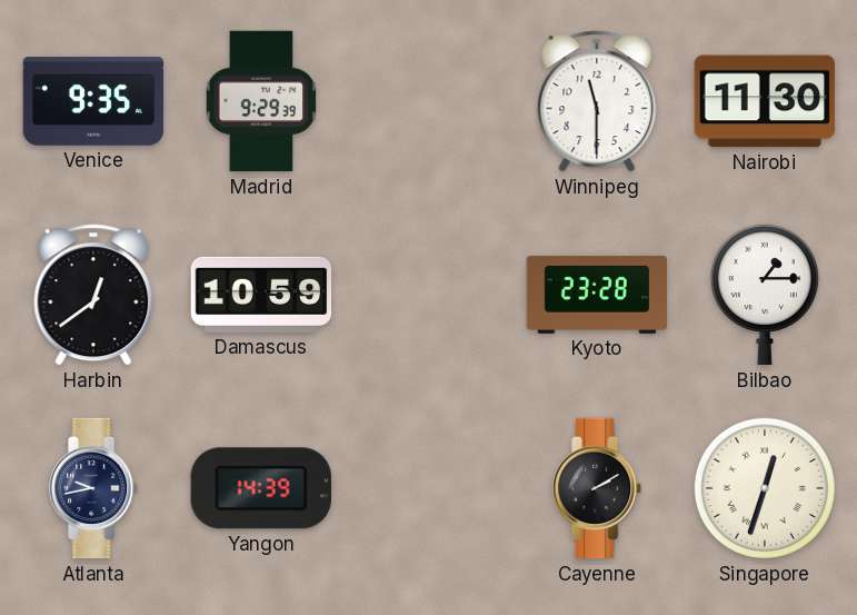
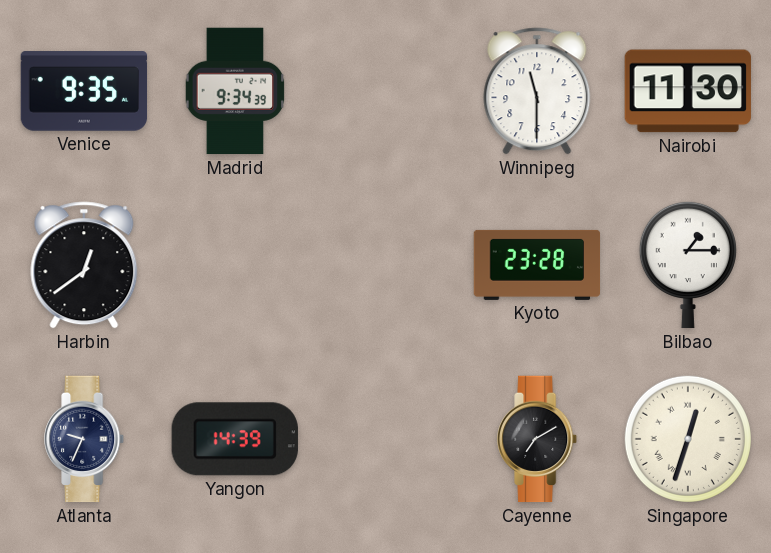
Madrid: 9:29 -> 9:34 (235, 91)
Damascus: 10:59 -> none (261, 295)
Atlanta: 9:43 -> 9:34 (85, 439)
Cayenne: 2:10 -> 7:10 (538, 439)
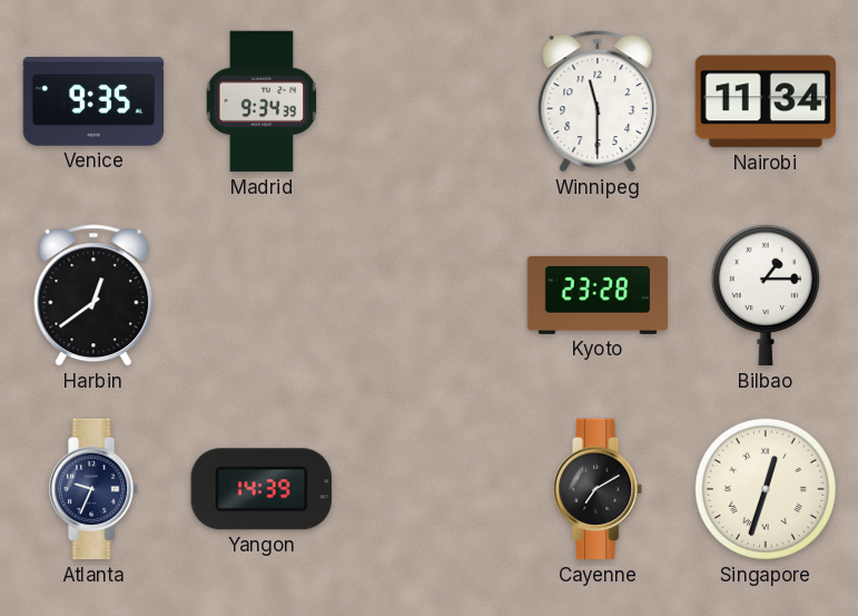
Nairobi: 11:30 -> 11:34 (766, 101)
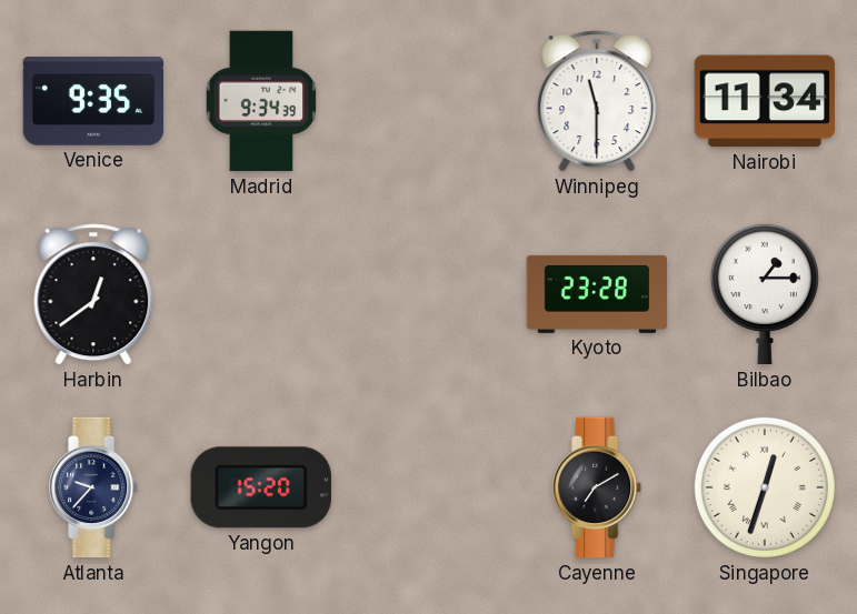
Atlanta: 9:34 -> 9:37 (94, 487)
Yangon: 14:39 -> 15:20 (261, 487)
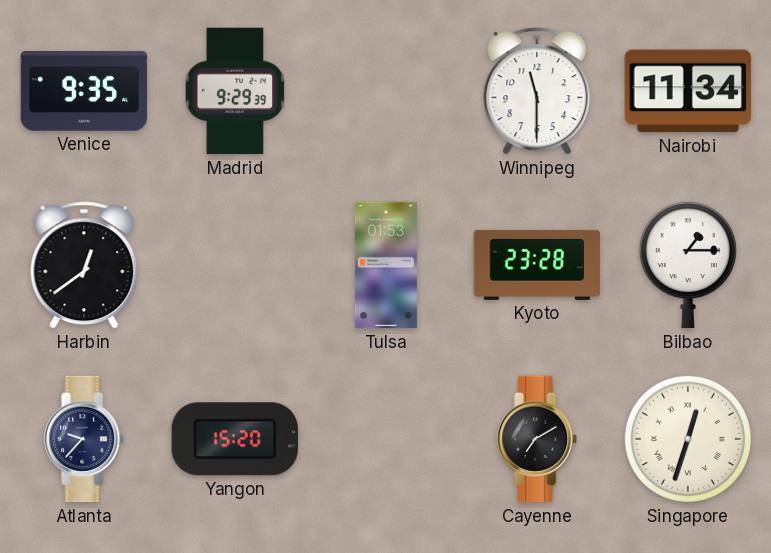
Madrid: 9:34 -> 9:29 (235, 91)
Tulsa: none -> 01:53 (386, 265)
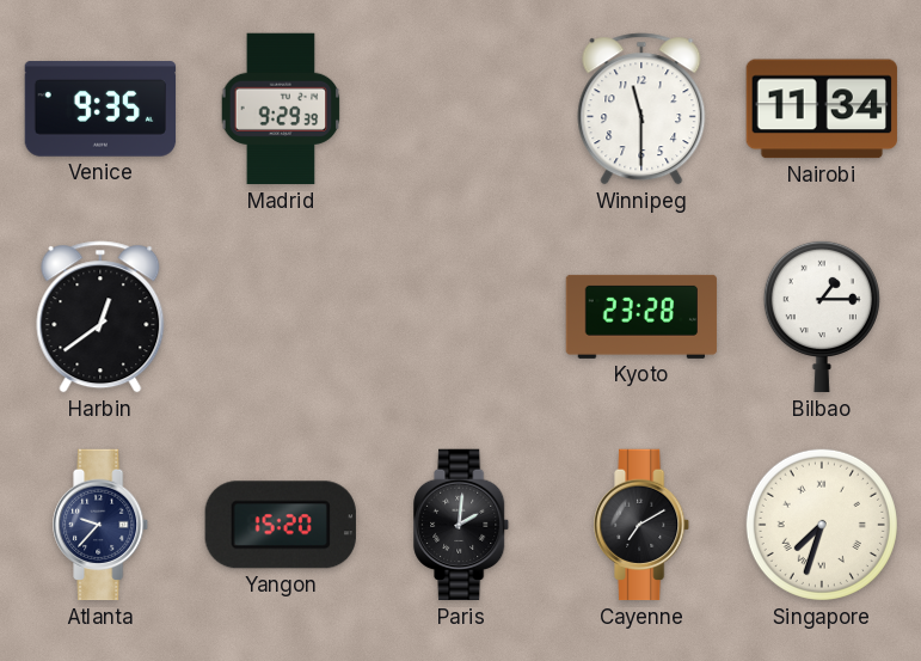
Tulsa: 01:53 -> none (386, 265)
Paris: none -> 2:01 (462, 525)
Singapore: 12:33 -> 7:33 (822, 525)
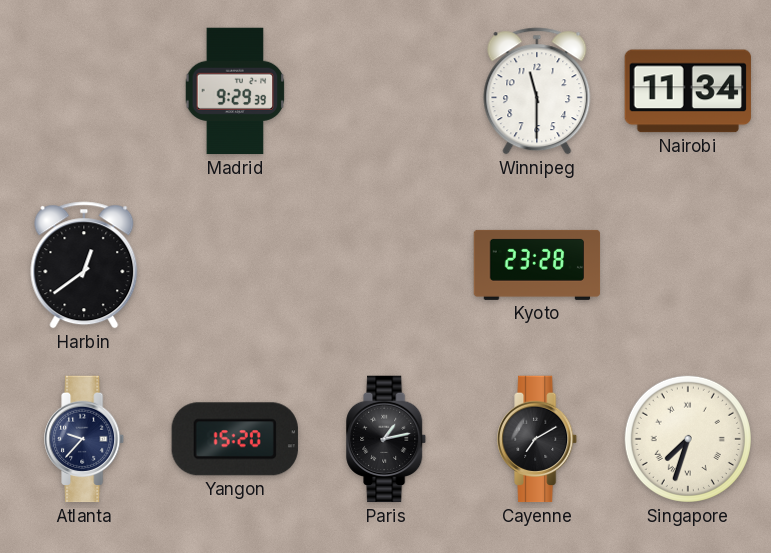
Venice: 9:35 -> none (100, 109)
Bilbao: 1:15 -> none (822, 317)
Paris: 2:01 -> 1:13 (387, 439)
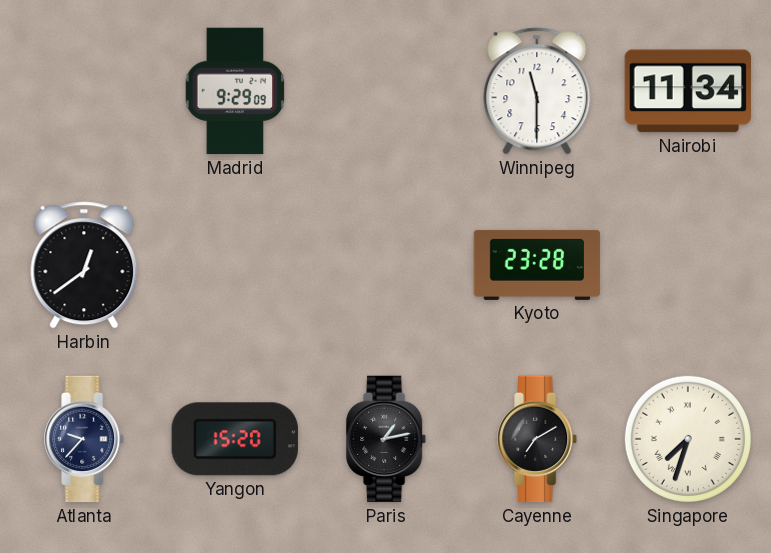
Madrid: 9:29:39 -> 9:29:09 (235, 91)
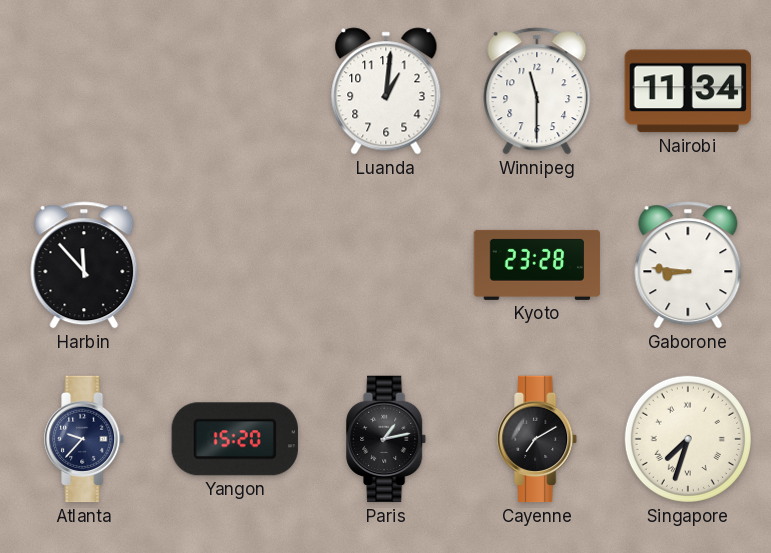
Madrid: 9:29 -> none (235, 91)
Luanda: none -> 1:01 (386, 91)
Harbin: 12:39 -> 11:53 (84, 265)
Gaborone: none -> 8:46 (688, 265)
